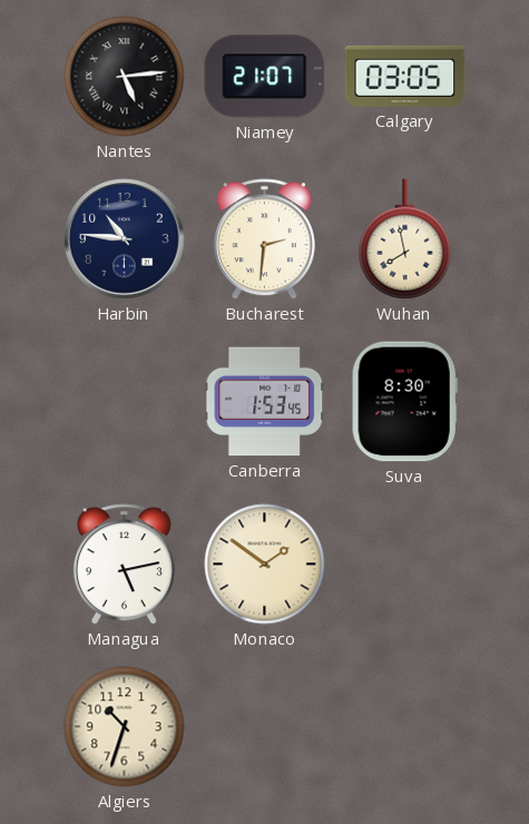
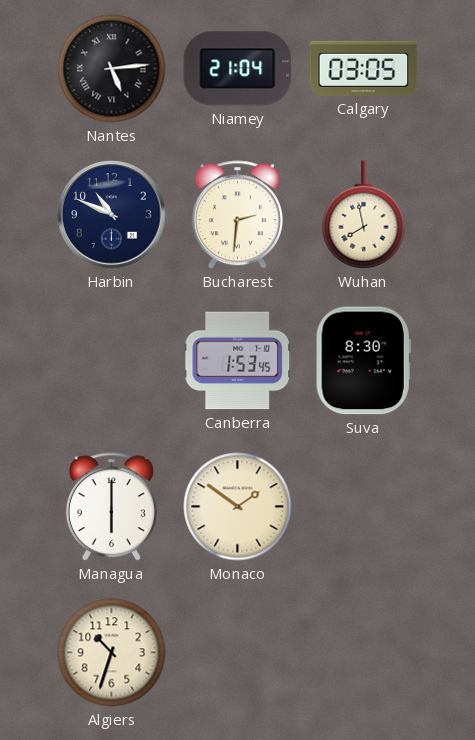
Niamey: 21:07 -> 21:04 (238, 69)
Harbin: 10:46 -> 10:49 (112, 215)
Managua: 5:13 -> 6:00 (111, 507)
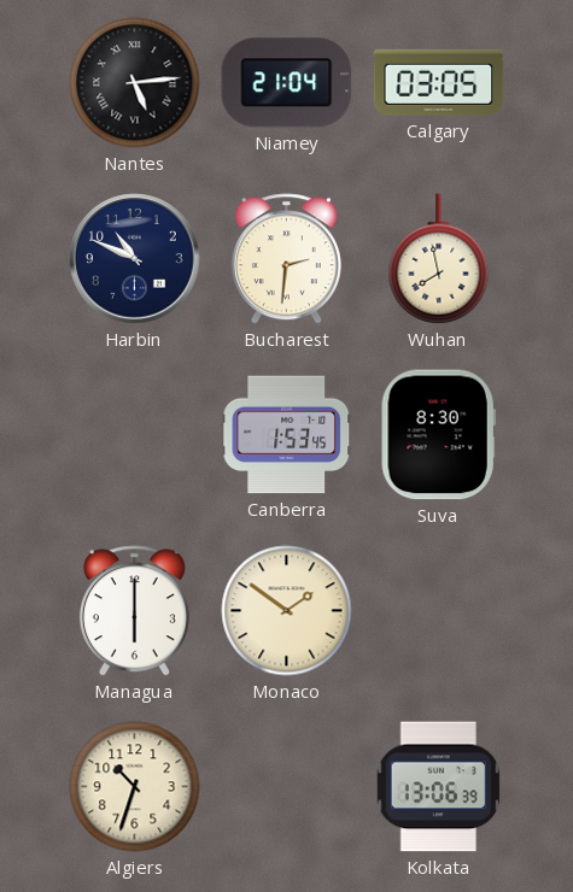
Kolkata: none -> 13:06 (439, 787)
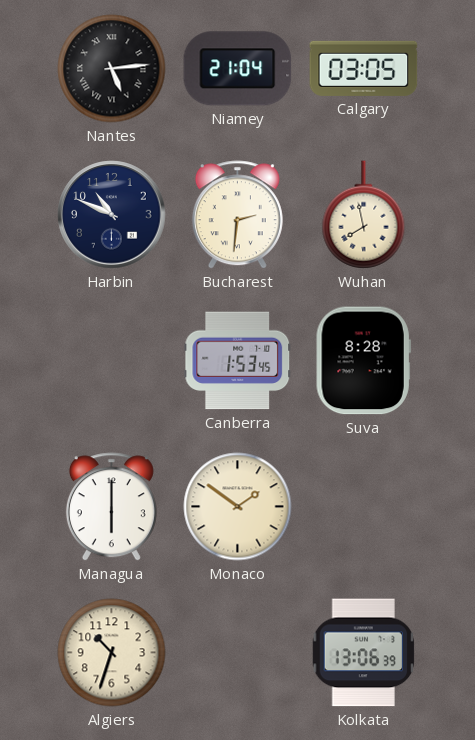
Suva: 8:30 -> 8:28 (363, 361)
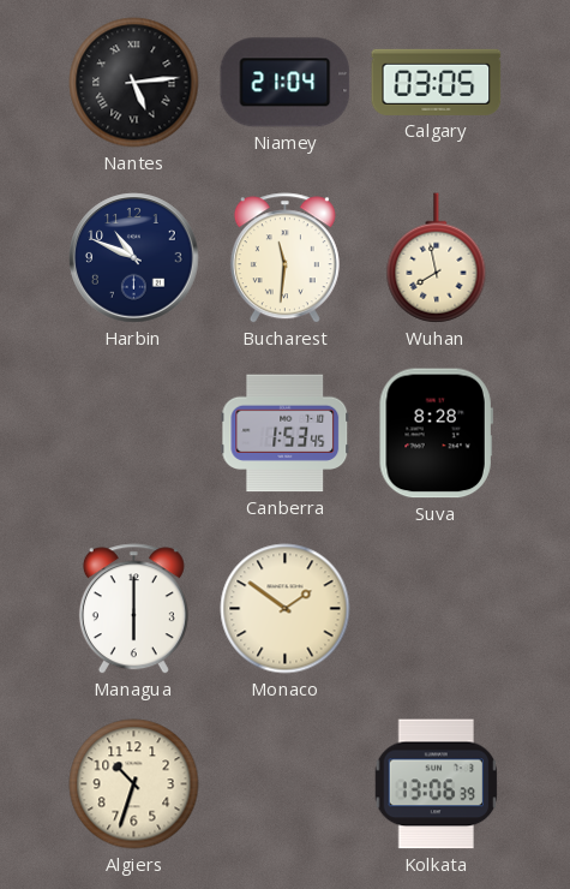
Bucharest: 2:31 -> 11:31 (284, 258)
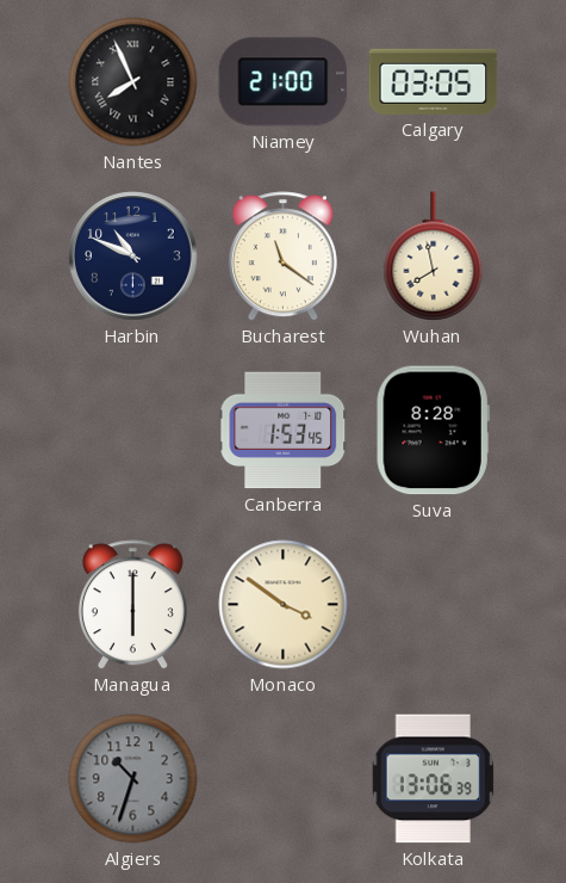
Nantes: 5:14 -> 7:56 (133, 82)
Niamey: 21:04 -> 21:00 (284, 82)
Bucharest: 11:31 -> 11:21 (282, 257)
Monaco: 1:51 -> 3:51 (284, 605)
Algiers dial: cream -> grey (133, 779)
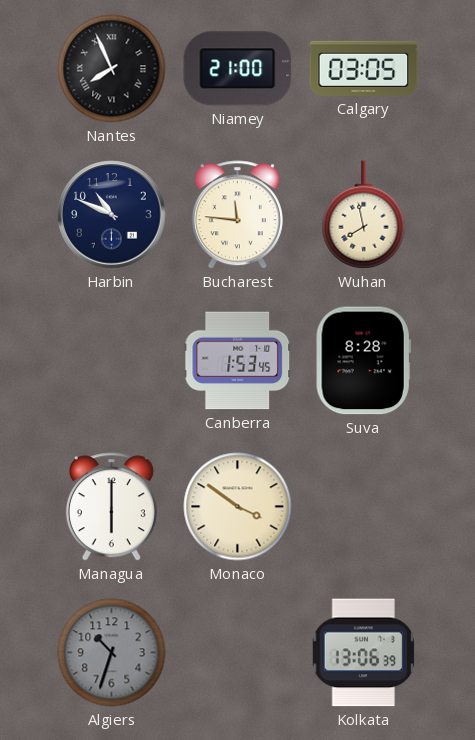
Bucharest: 11:21 -> 11:46 (237, 215)
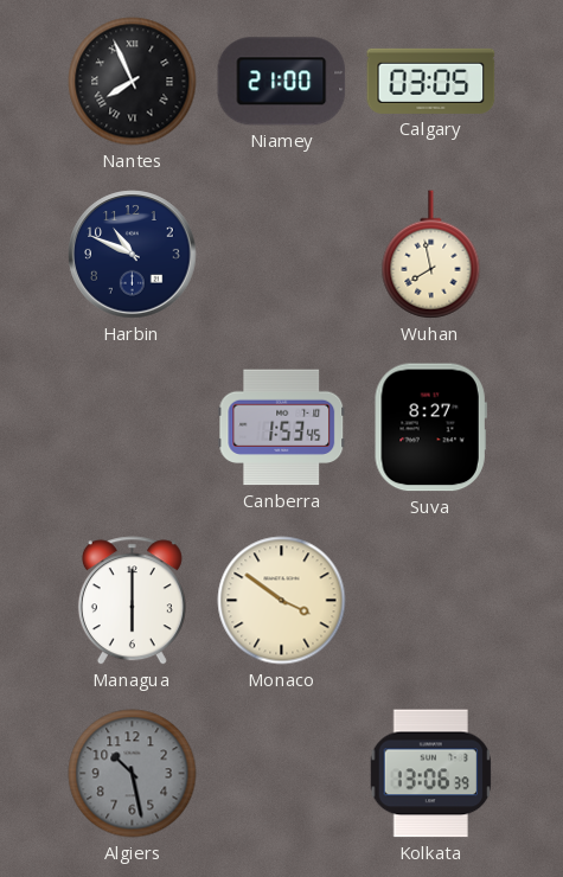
Bucharest: 11:46 -> none (237, 215)
Suva: 8:28 -> 8:27 (430, 428)
Algiers: 10:33 -> 10:28 (133, 774)
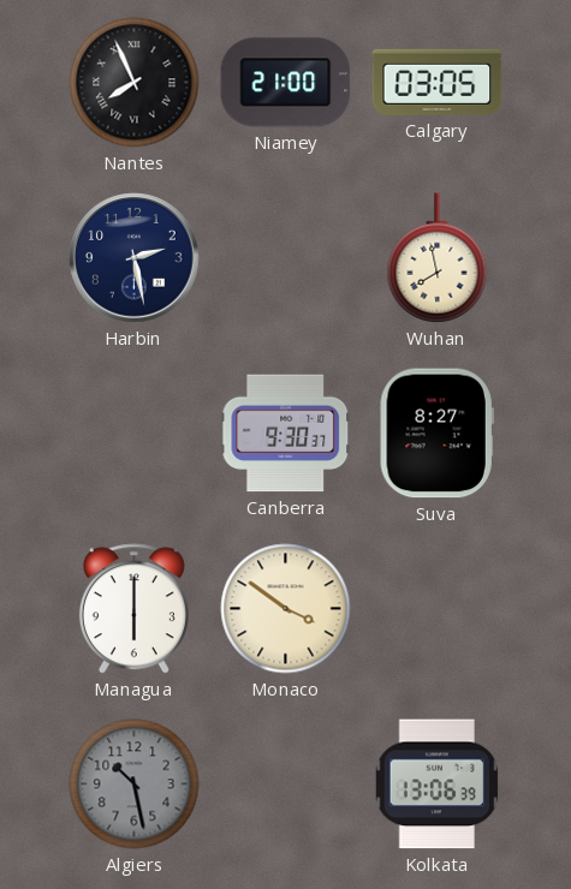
Harbin: 10:49 -> 2:28 (135, 258)
Canberra: 1:53 -> 9:30 (286, 434)
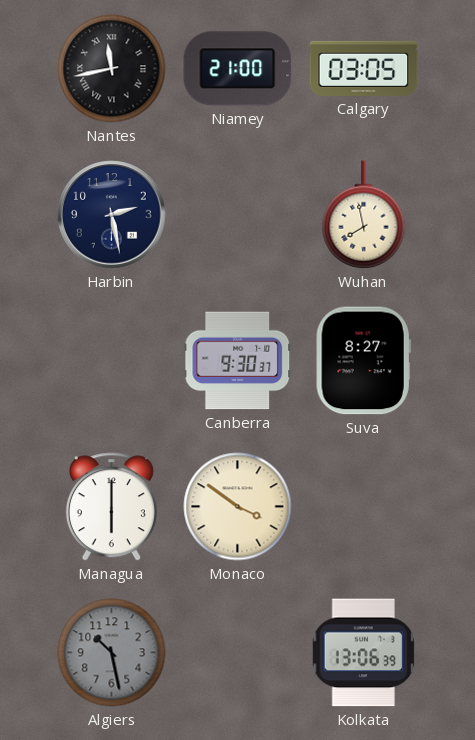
Nantes: 7:56 -> 11:43 (112, 69)
